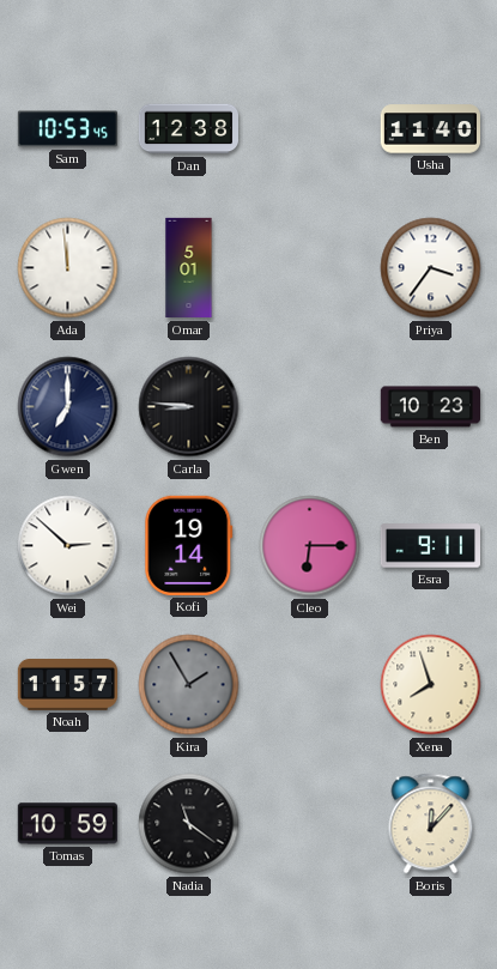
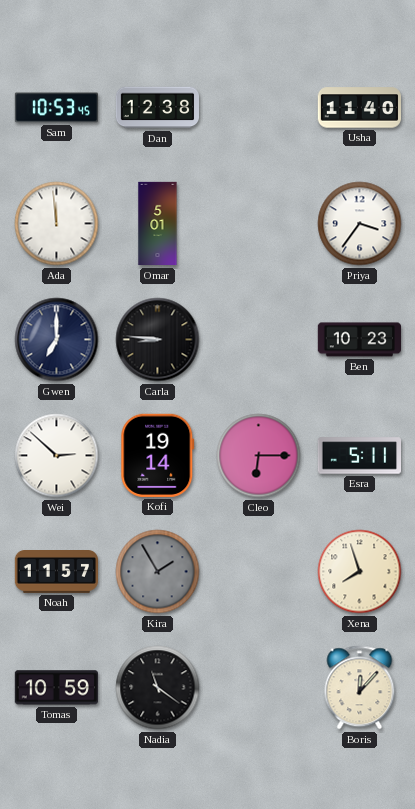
Esra: 9:11 -> 5:11 (359, 456)
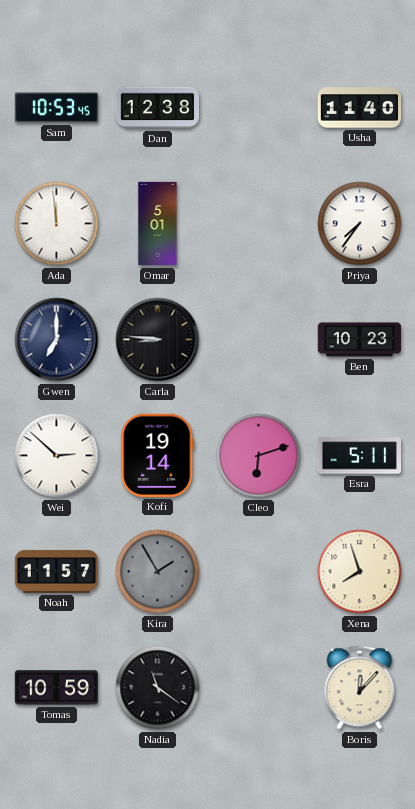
Priya: 3:36 -> 7:36 (360, 224)
Cleo: 6:15 -> 6:12 (259, 456)
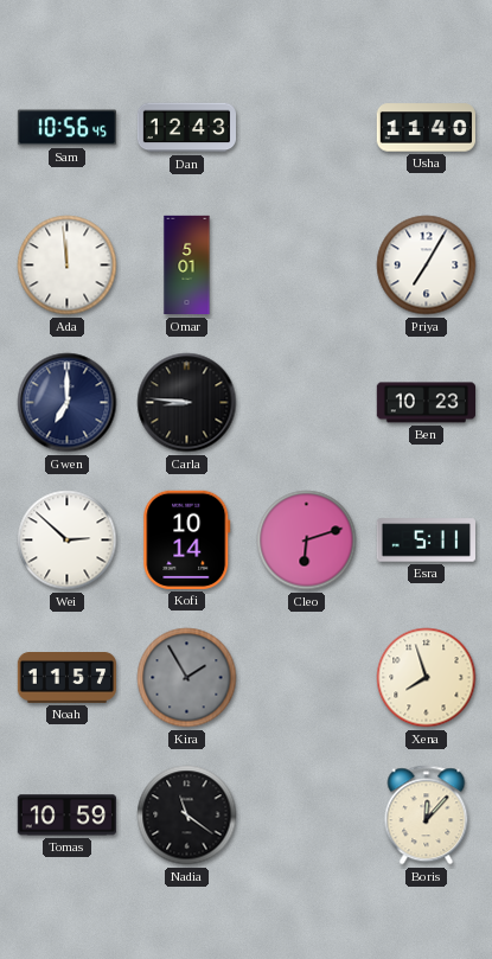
Sam: 10:53 -> 10:56 (66, 128)
Dan: 12:38 -> 12:43 (186, 128)
Priya: 7:36 -> 7:05 (427, 266)
Kofi: 19:14 -> 10:14 (187, 539)
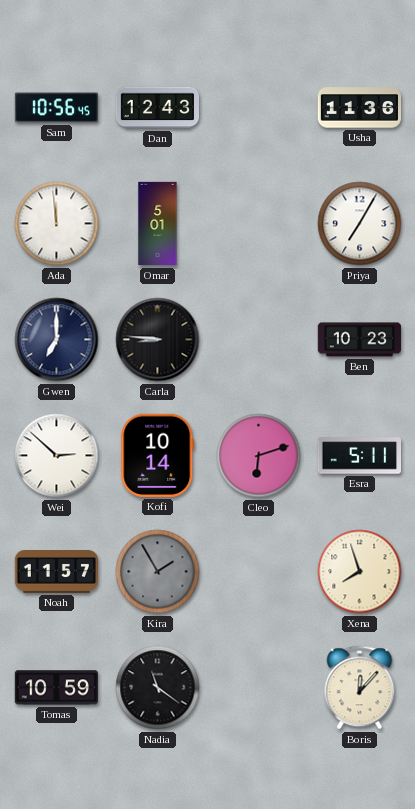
Usha: 11:40 -> 11:36 (359, 108)
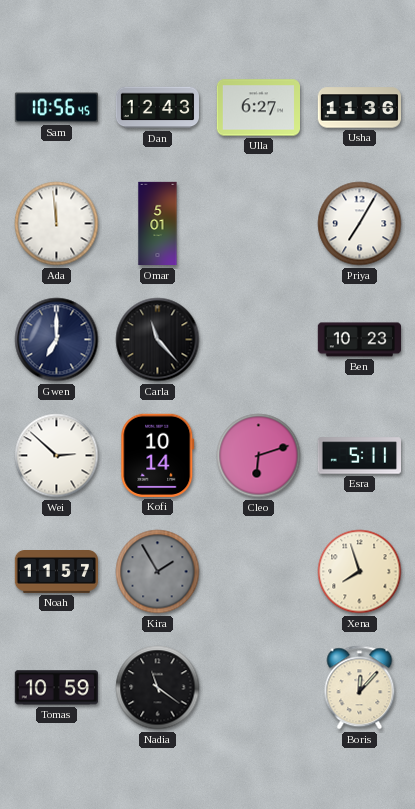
Ulla: none -> 6:27 (258, 108)
Carla: 8:46 -> 11:23 (158, 340)
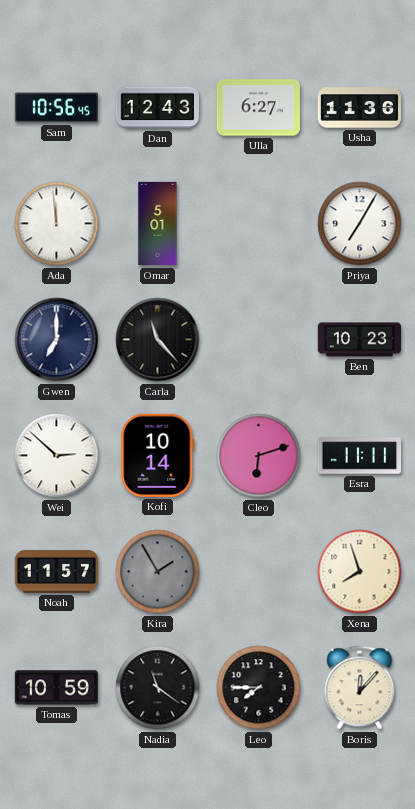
Esra: 5:11 -> 11:11 (359, 456)
Leo: none -> 7:45 (259, 688)
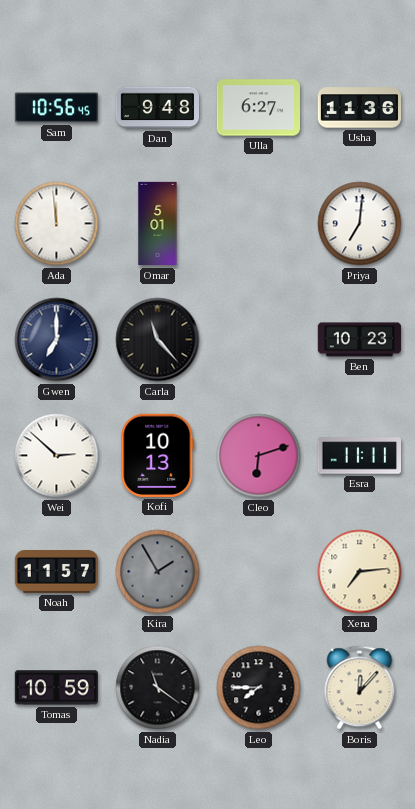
Dan: 12:43 -> 9:48 (157, 108)
Priya: 7:05 -> 7:01 (360, 224)
Kofi: 10:14 -> 10:13 (158, 455)
Xena: 7:57 -> 7:14 (360, 572)
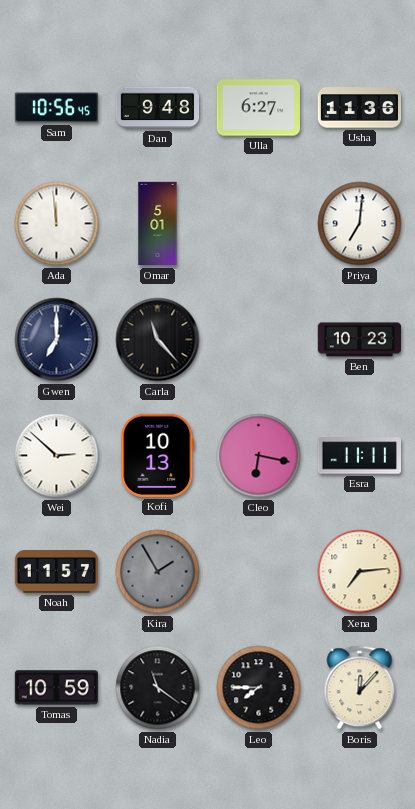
Cleo: 6:12 -> 6:17 (259, 456)
